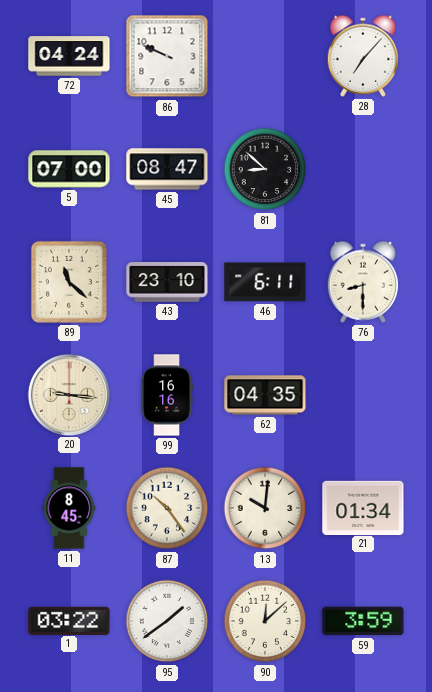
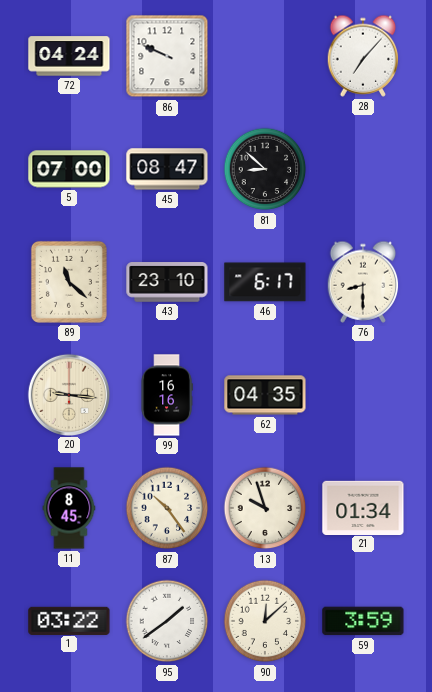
46: 6:11 -> 6:17 (265, 282)
13: 10:01 -> 9:57 (265, 508)
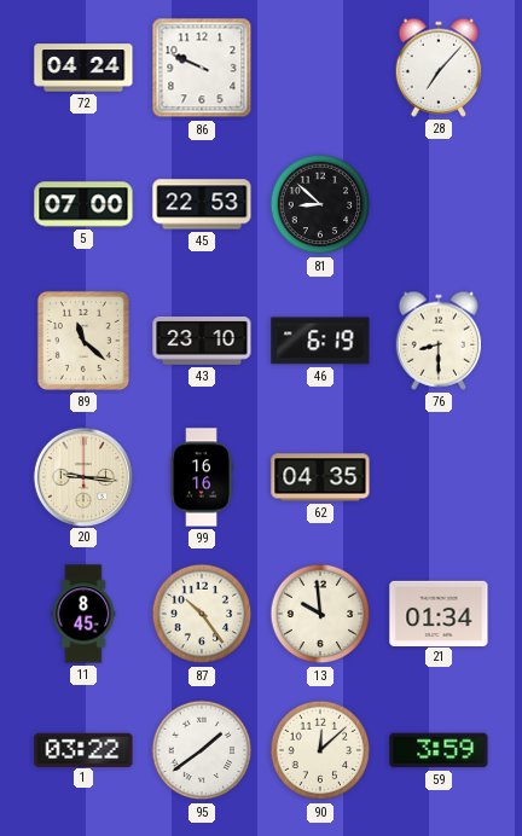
45: 08:47 -> 22:53 (202, 204)
46: 6:17 -> 6:19 (320, 341)
13: 9:57 -> 9:59 (320, 614)
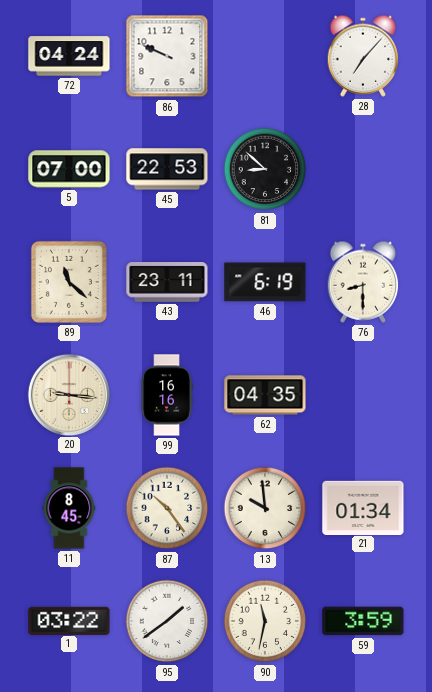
43: 23:10 -> 23:11 (167, 282)
90: 12:08 -> 11:32 (265, 621)
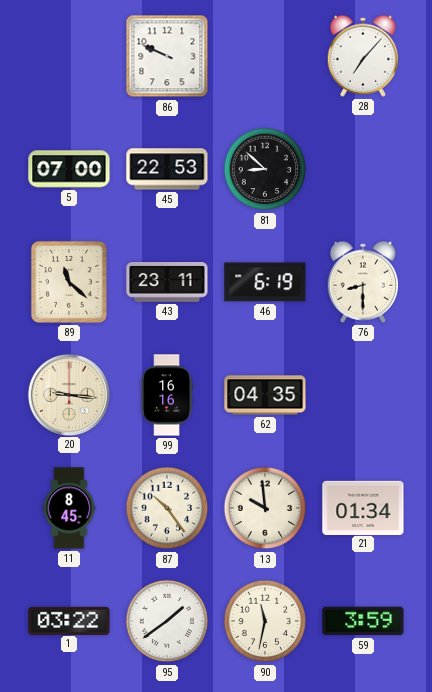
72: 04:24 -> none (69, 56)
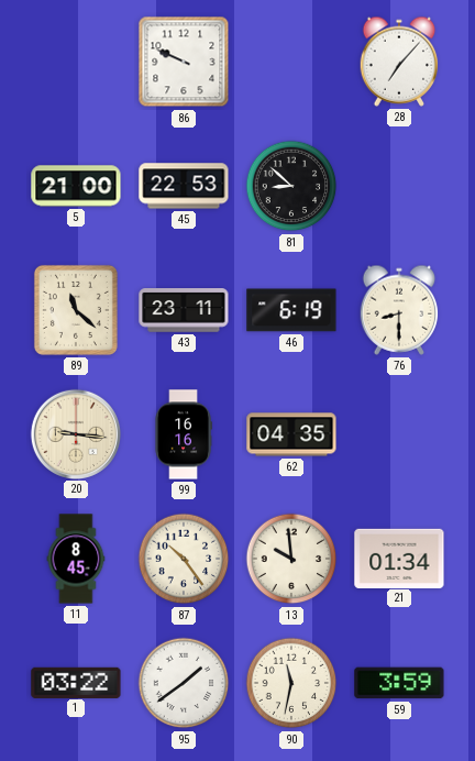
5: 07:00 -> 21:00 (76, 186)
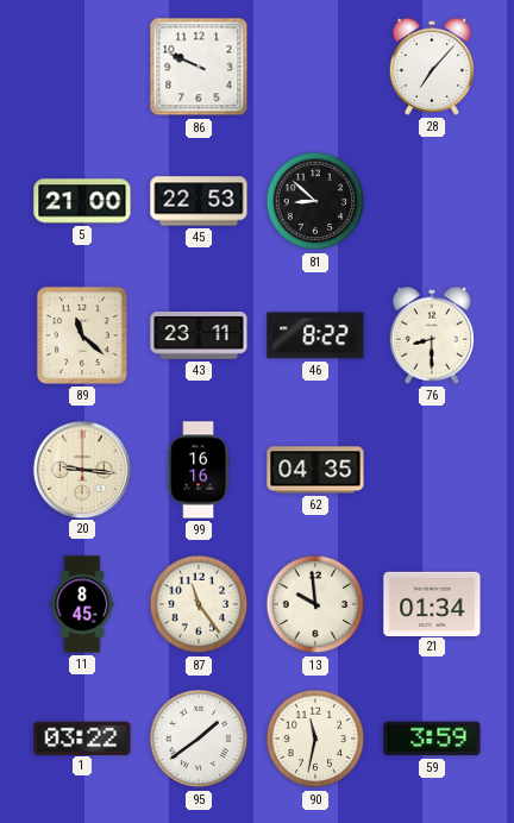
46: 6:19 -> 8:22 (315, 335)
87: 10:24 -> 11:24 (199, 604)
